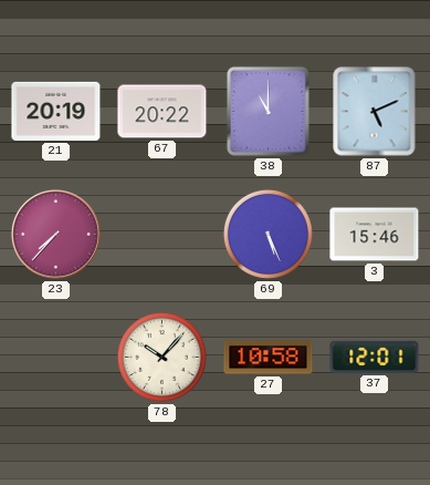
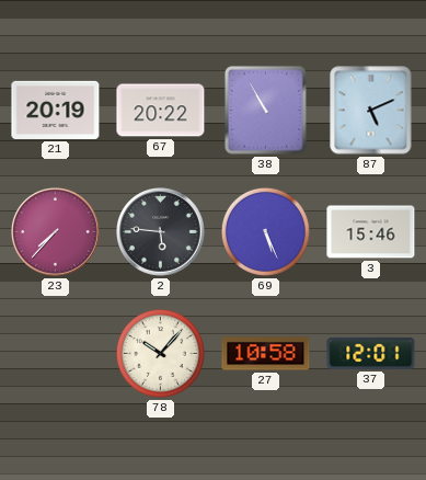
38: 11:00 -> 10:55 (265, 110)
2: none -> 5:46 (161, 232)
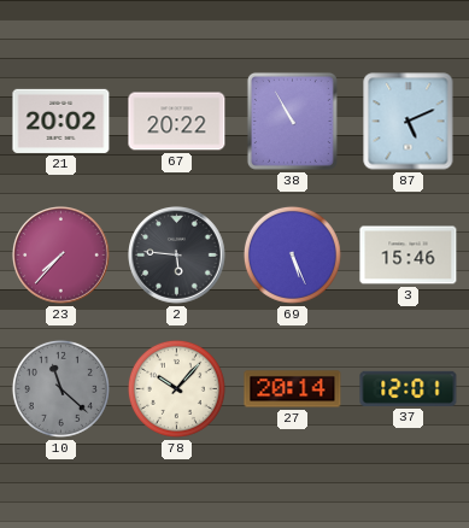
21: 20:19 -> 20:02 (61, 121)
10: none -> 11:22 (60, 388)
27: 10:58 -> 20:14 (293, 389)
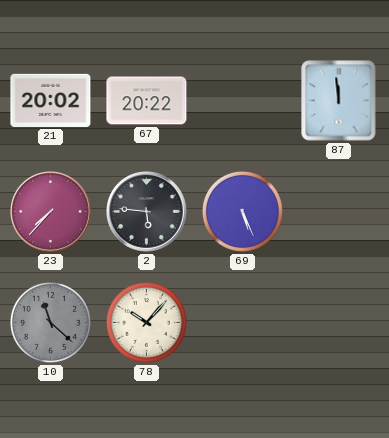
38: 10:55 -> none (292, 121)
87: 5:11 -> 11:59 (339, 101)
3: 15:46 -> none (409, 256)
27: 20:14 -> none (293, 389)
37: 12:01 -> none (409, 388)
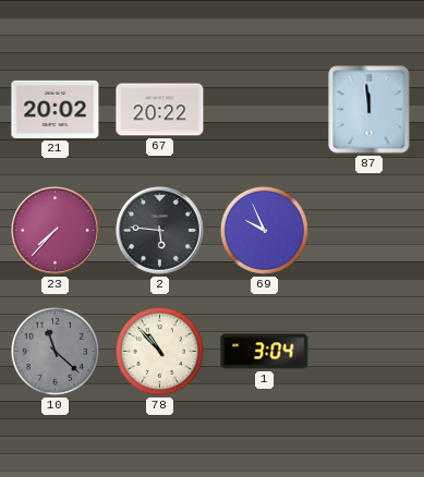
69: 5:26 -> 9:56 (264, 230)
78: 10:07 -> 10:53 (159, 351)
1: none -> 3:04 (265, 352)
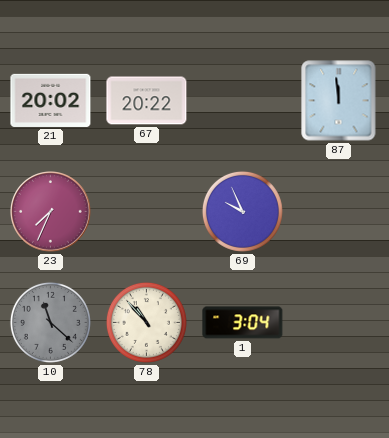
23: 7:37 -> 7:34 (51, 212)
2: 5:46 -> none (160, 231)
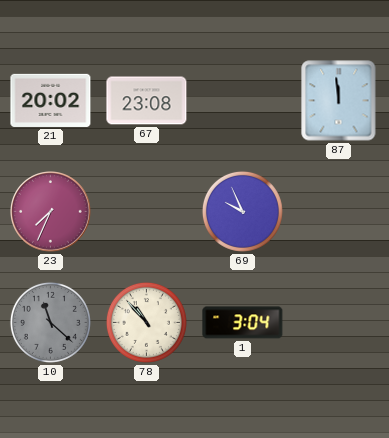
67: 20:22 -> 23:08 (147, 101)
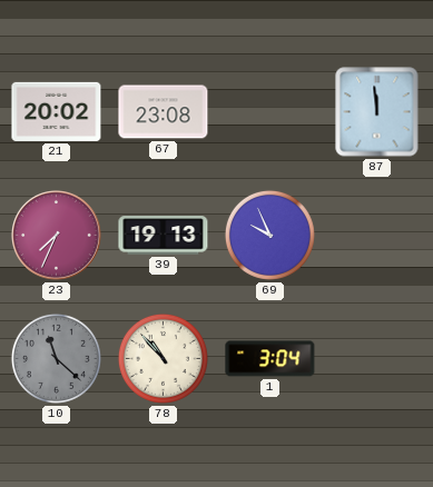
39: none -> 19:13 (164, 236)
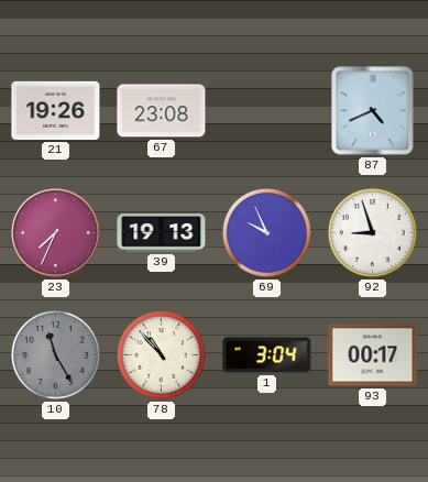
21: 20:02 -> 19:26 (56, 110)
87: 11:59 -> 4:41 (373, 111)
92: none -> 8:57 (372, 232)
10: 11:22 -> 11:25 (55, 354)
93: none -> 00:17 (373, 355)
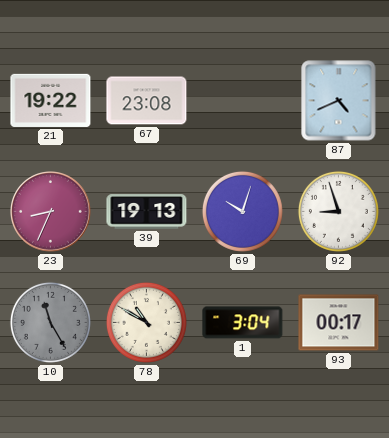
21: 19:26 -> 19:22 (51, 100)
23: 7:34 -> 8:34 (51, 212)
69: 9:56 -> 10:03 (242, 211)
78: 10:53 -> 10:50 (146, 322)
